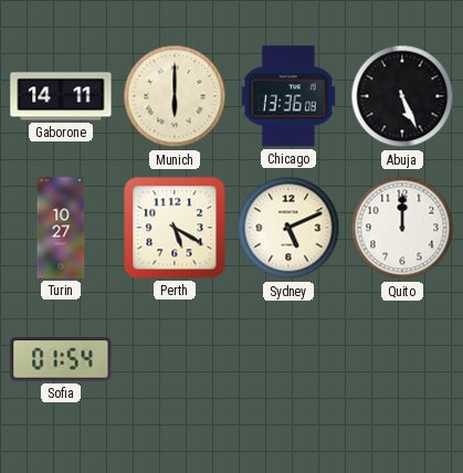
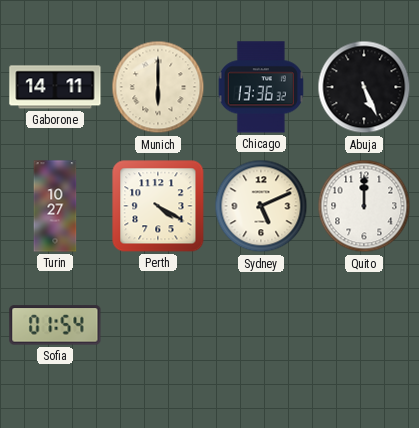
Chicago: 13:36:08 -> 13:36:32 (261, 87)
Perth: 5:20 -> 4:20 (158, 206)
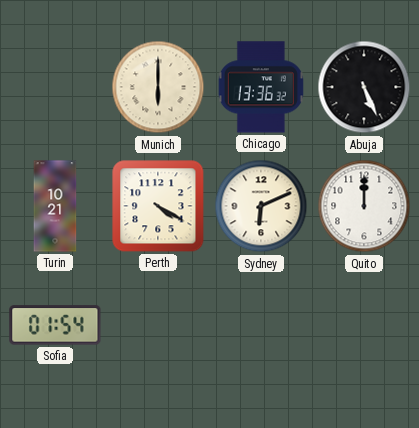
Gaborone: 14:11 -> none (55, 87)
Turin: 10:27 -> 10:21 (55, 206)
Sydney: 5:11 -> 6:11 (261, 206)
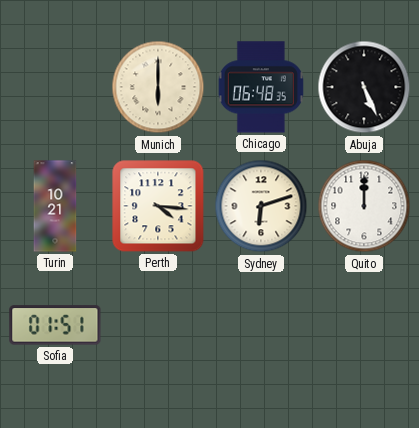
Chicago: 13:36 -> 06:48 (261, 87)
Perth: 4:20 -> 4:16 (158, 206)
Sydney: 6:11 -> 6:12 (261, 206)
Sofia: 01:54 -> 01:51 (55, 325)
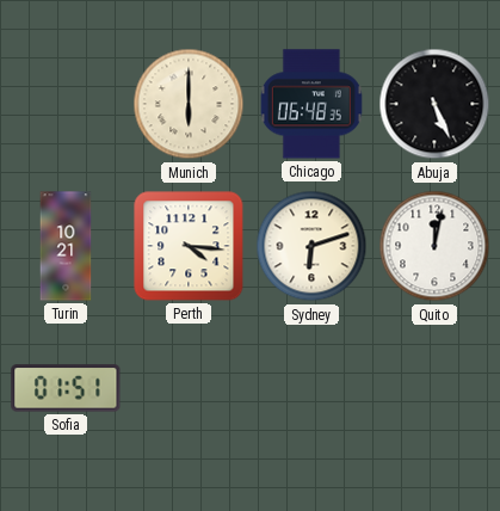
Quito: 12:00 -> 12:02 (434, 246)
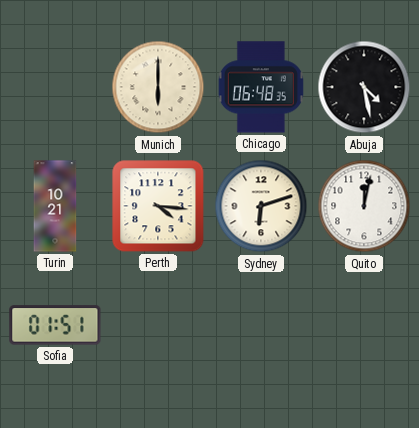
Abuja: 5:26 -> 4:28 (364, 87)
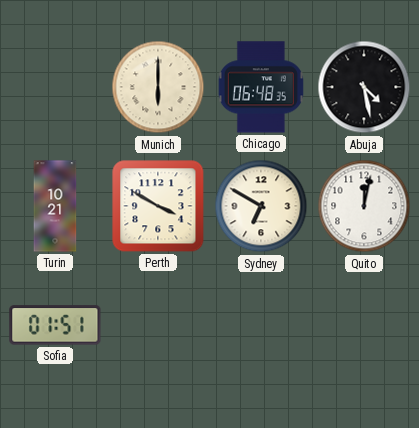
Perth: 4:16 -> 3:50 (158, 206)
Sydney: 6:12 -> 6:50 (261, 206)
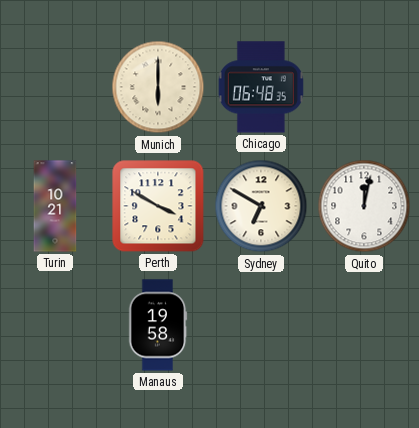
Abuja: 4:28 -> none (364, 87)
Sofia: 01:51 -> none (55, 325)
Manaus: none -> 19:58 (158, 325)
